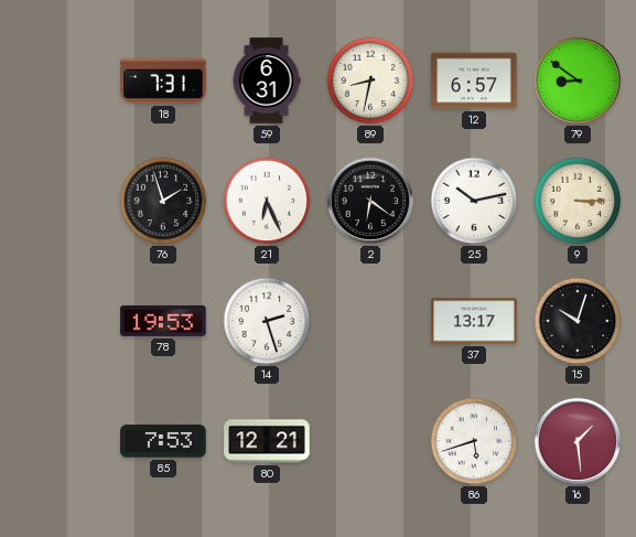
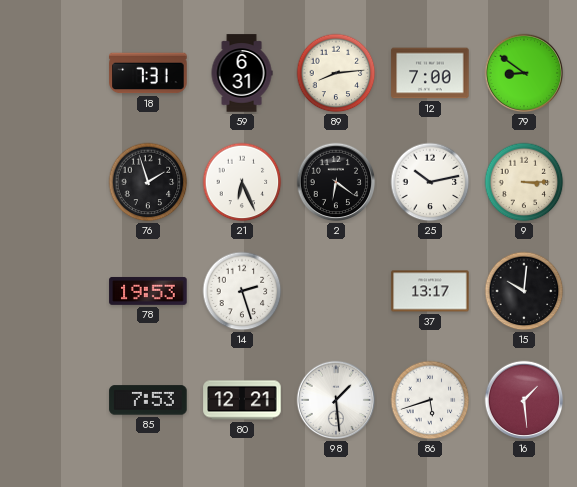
89: 8:32 -> 8:14 (336, 73)
12: 6:57 -> 7:00 (430, 73)
15: 10:03 -> 10:01 (524, 291)
98: none -> 1:29 (336, 400)
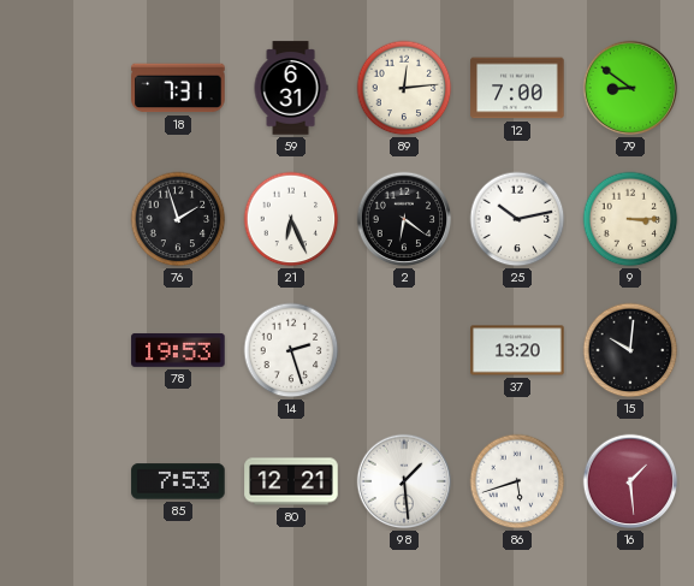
89: 8:14 -> 12:14 (404, 88)
37: 13:17 -> 13:20 (517, 350)
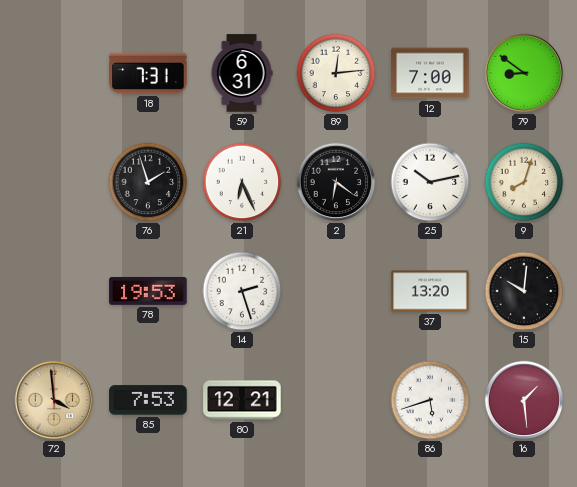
9: 3:15 -> 8:03 (524, 182)
72: none -> 3:59 (54, 400)
98: 1:29 -> none (404, 481)
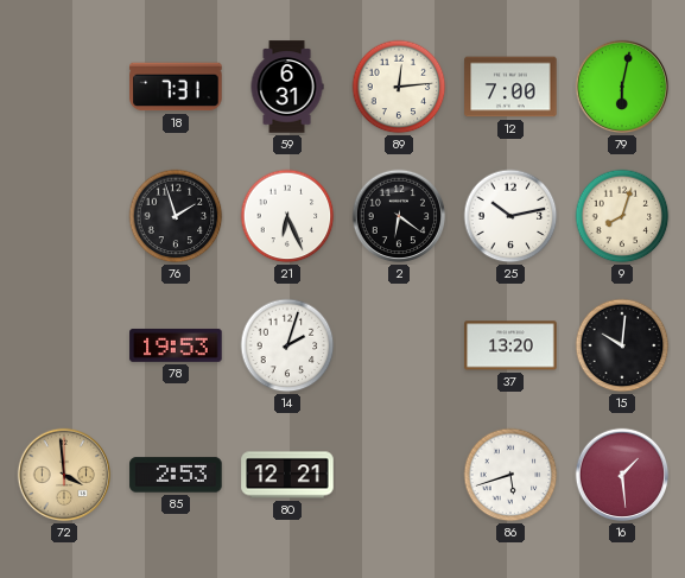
79: 8:51 -> 6:02 (622, 87)
14: 2:27 -> 2:03 (287, 345)
85: 7:53 -> 2:53 (176, 475)
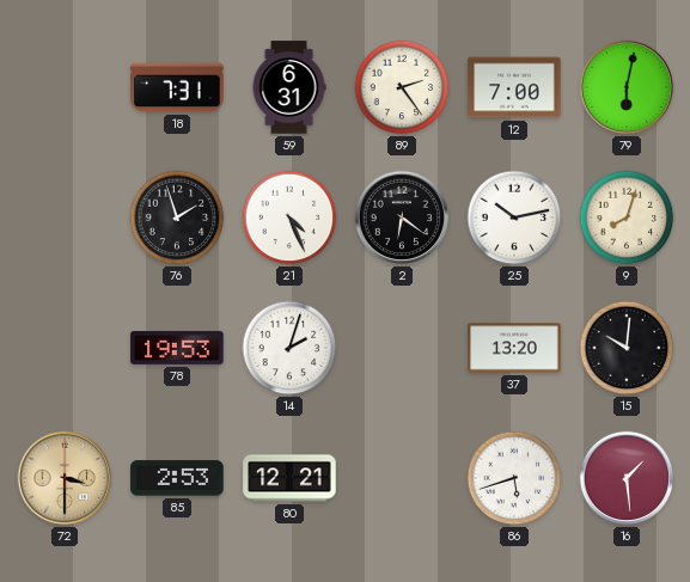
89: 12:14 -> 2:24 (402, 87)
21: 6:26 -> 4:26 (289, 218)
72: 3:59 -> 3:30 (65, 478)
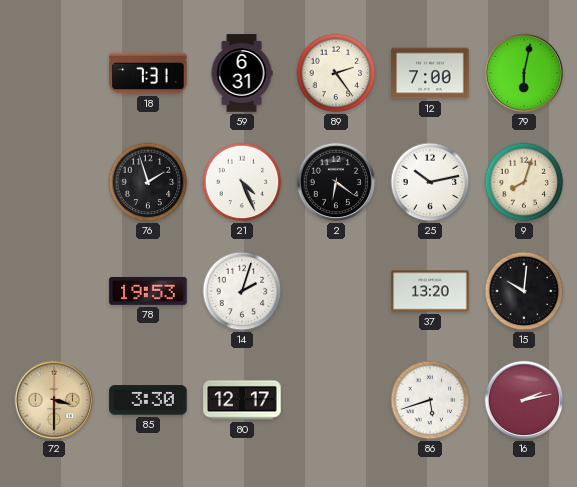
85: 2:53 -> 3:30 (148, 400)
80: 12:21 -> 12:17 (242, 400)
16: 1:29 -> 2:13 (524, 400)
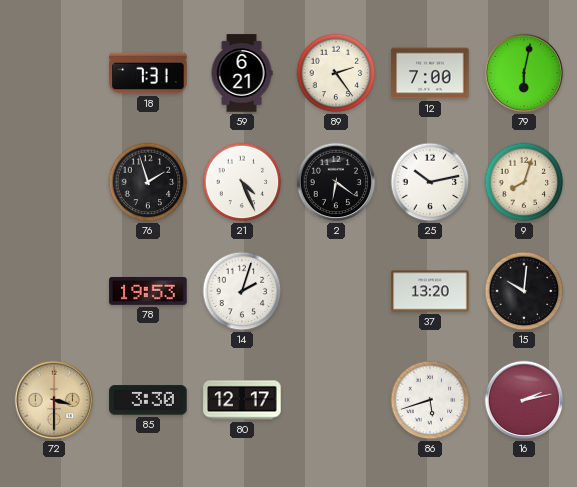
59: 6:31 -> 6:21 (242, 73)
